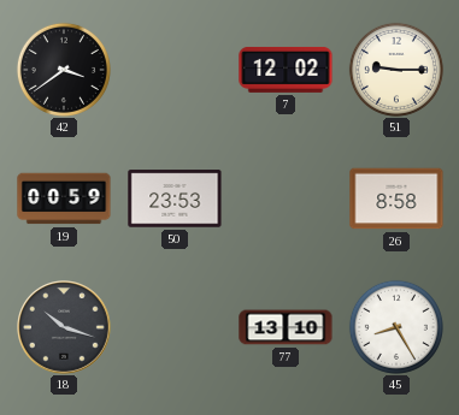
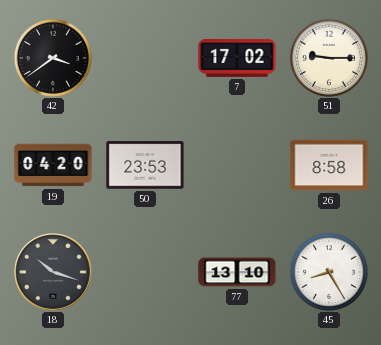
7: 12:02 -> 17:02 (237, 58)
19: 00:59 -> 04:20 (53, 165)
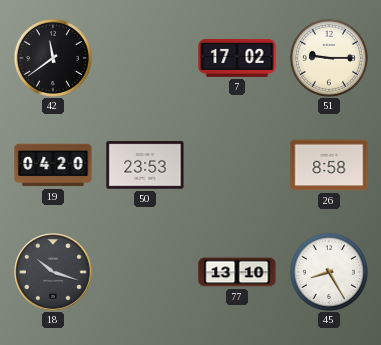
42: 3:39 -> 11:39 (53, 58)
